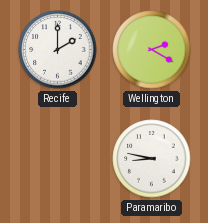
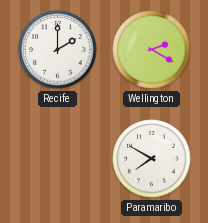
Paramaribo: 8:47 -> 7:50 (152, 159)
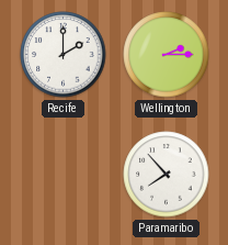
Wellington: 2:20 -> 2:15 (167, 55)
Paramaribo: 7:50 -> 7:53 (167, 175)
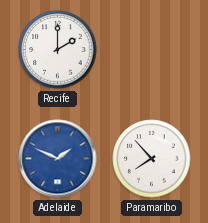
Wellington: 2:15 -> none (167, 55)
Adelaide: none -> 1:49 (58, 159)
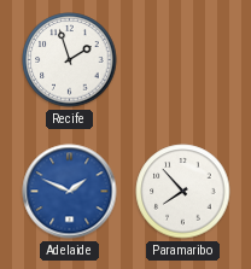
Recife: 2:00 -> 1:57 (70, 60)
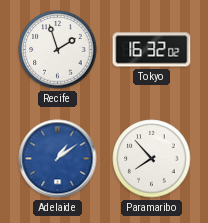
Tokyo: none -> 16:32 (152, 50)
Adelaide: 1:49 -> 1:09 (58, 159)
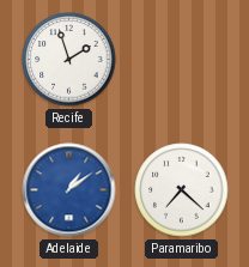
Tokyo: 16:32 -> none (152, 50)
Paramaribo: 7:53 -> 7:22 (182, 190)
